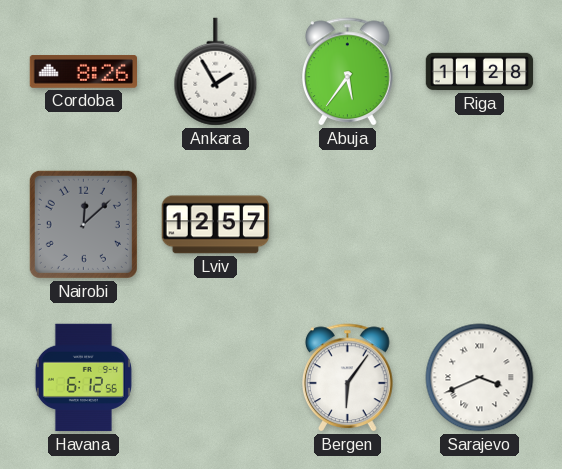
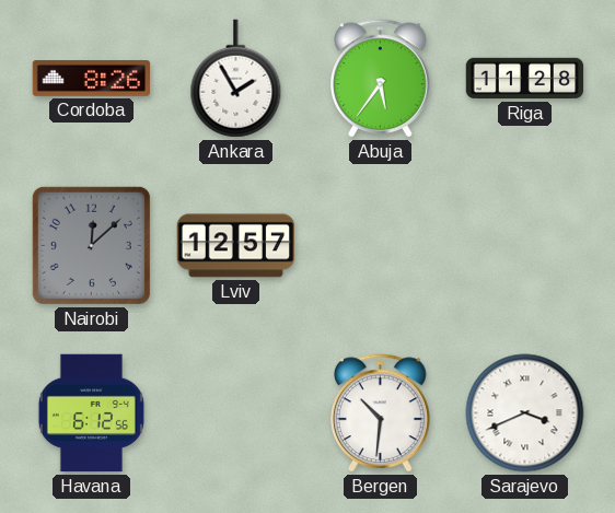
Bergen: 6:06 -> 10:31 (381, 413)
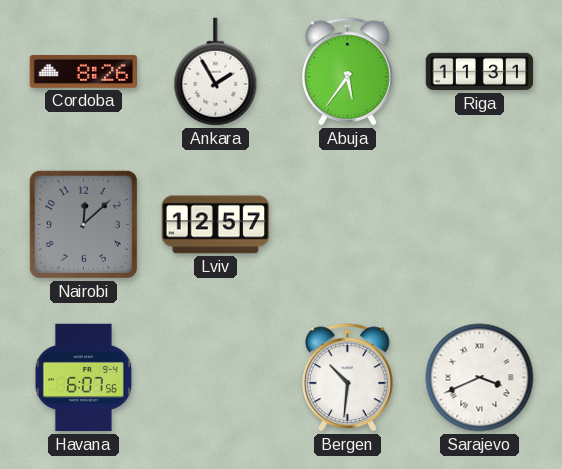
Riga: 11:28 -> 11:31 (480, 72)
Havana: 6:12 -> 6:07 (83, 378)
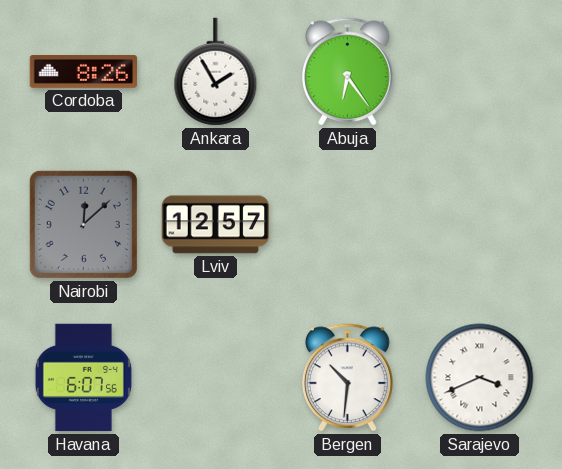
Abuja: 5:36 -> 6:24 (348, 72)
Riga: 11:31 -> none (480, 72)
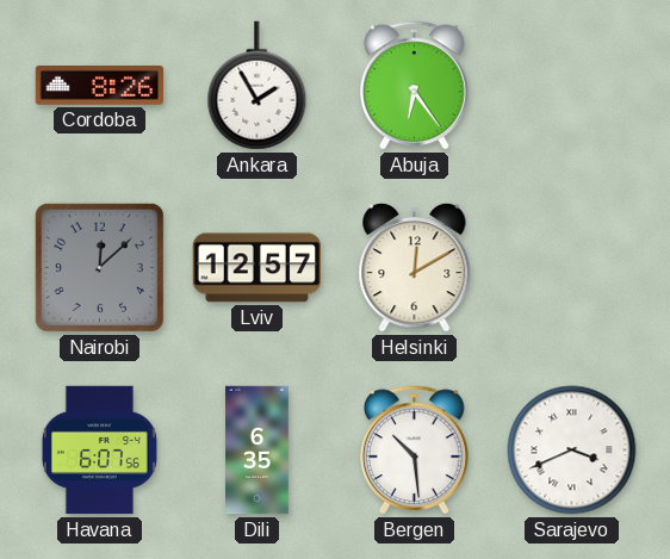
Helsinki: none -> 12:10 (415, 267)
Dili: none -> 6:35 (258, 451)
Bergen: 10:31 -> 10:29 (415, 451)
